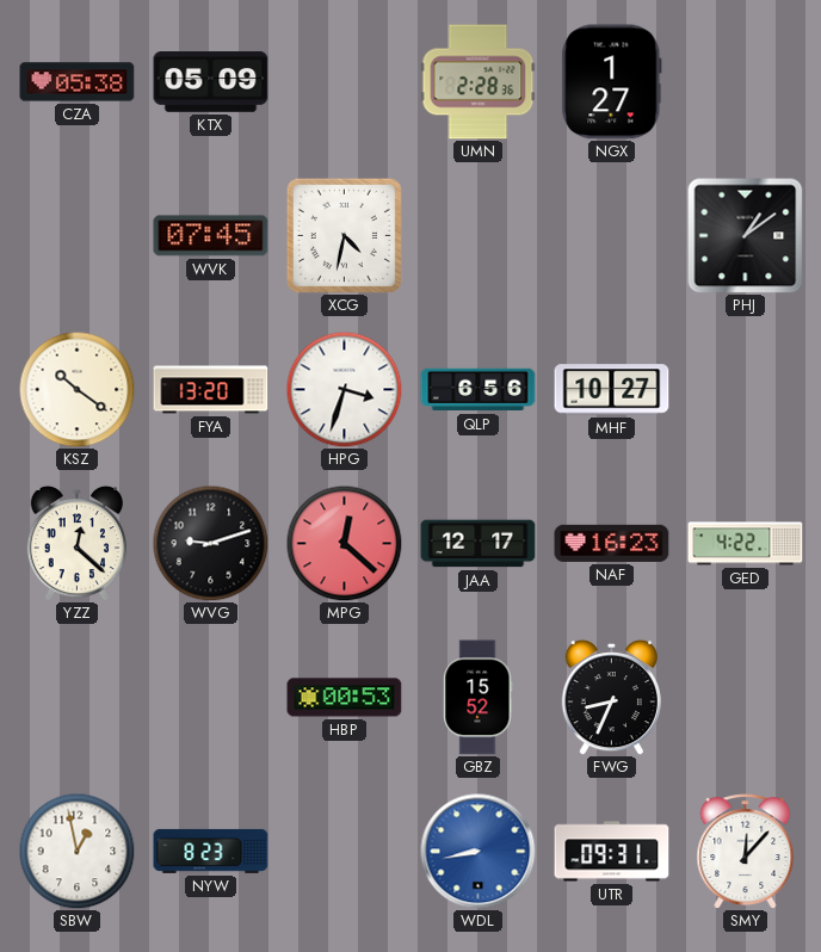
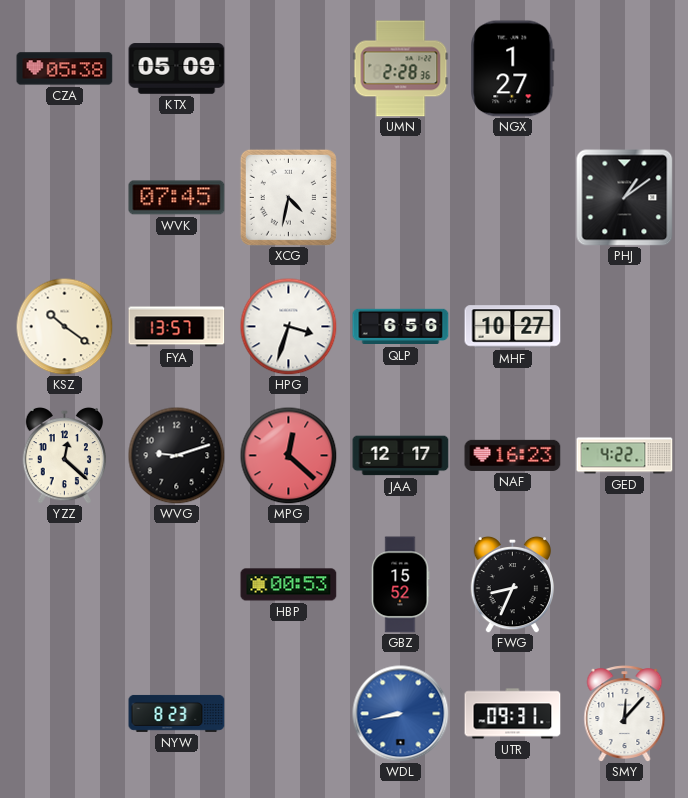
FYA: 13:20 -> 13:57 (177, 327)
SBW: 12:58 -> none (76, 851)
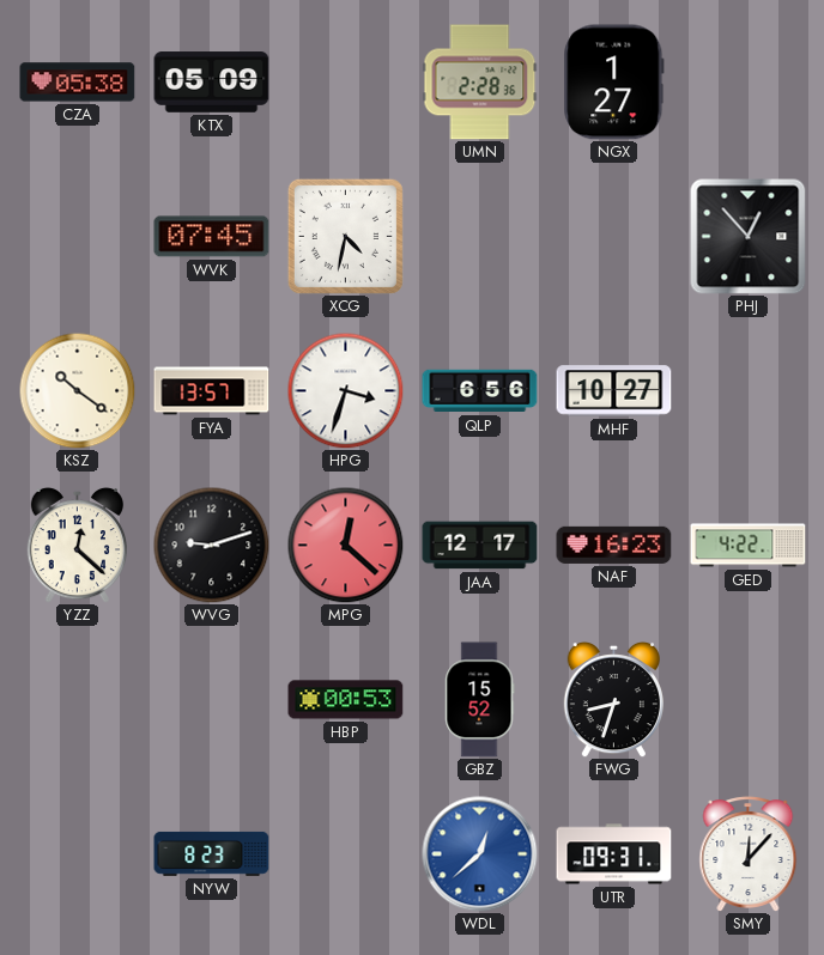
PHJ: 1:09 -> 12:53 (749, 237)
FWG: 8:34 -> 8:33 (613, 699)
WDL: 8:43 -> 12:38 (480, 854)
